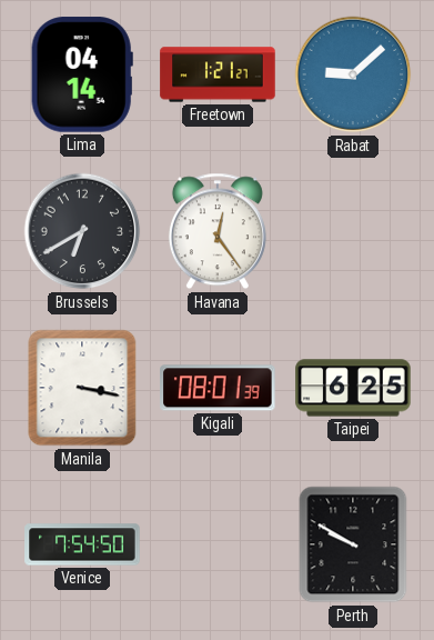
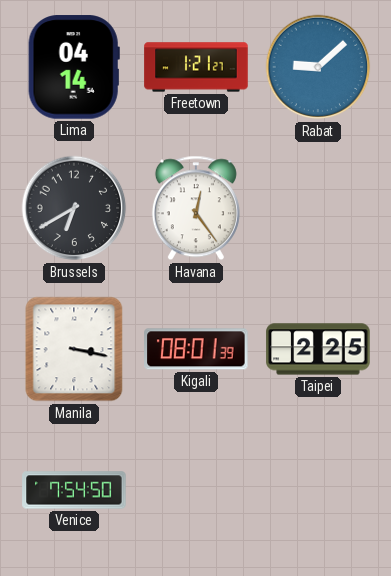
Taipei: 6:25 -> 2:25 (318, 349)
Perth: 9:50 -> none (353, 544)
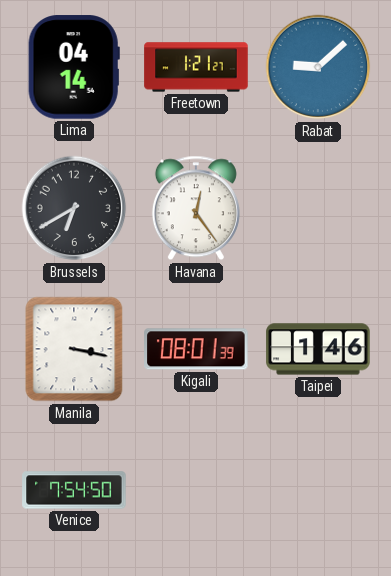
Taipei: 2:25 -> 1:46 (318, 349)
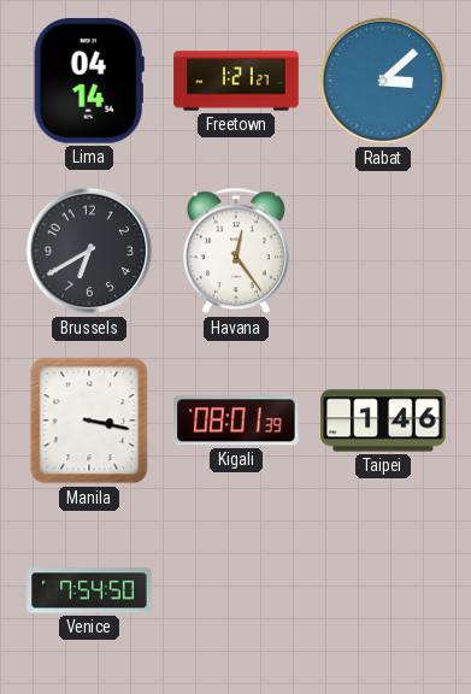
Rabat: 9:08 -> 3:08 (383, 81)
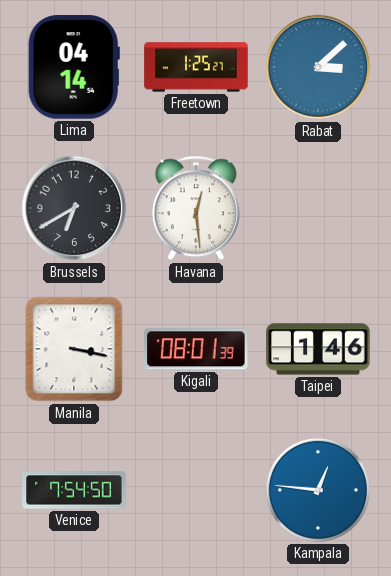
Freetown: 1:21 -> 1:25 (196, 67)
Havana: 12:24 -> 12:29 (196, 208)
Kampala: none -> 12:46 (318, 490)
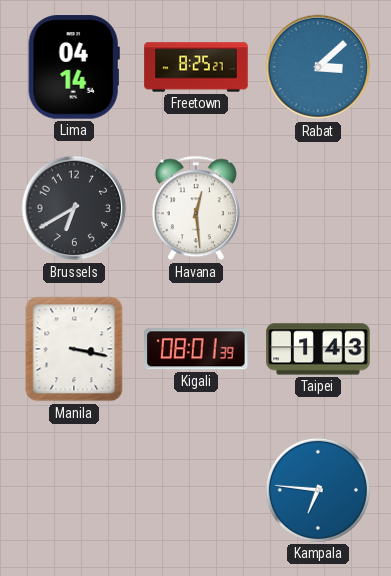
Freetown: 1:25 -> 8:25 (196, 67)
Taipei: 1:46 -> 1:43 (318, 349)
Venice: 7:54 -> none (74, 490)
Kampala: 12:46 -> 6:46 (318, 490)
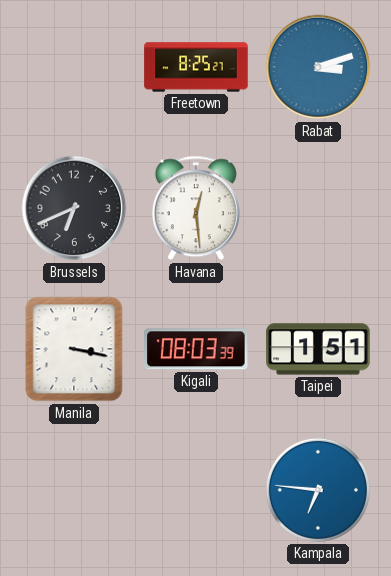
Lima: 04:14 -> none (74, 67)
Rabat: 3:08 -> 3:12 (318, 67)
Brussels: 6:40 -> 6:41 (74, 208)
Kigali: 08:01 -> 08:03 (196, 349)
Taipei: 1:43 -> 1:51 (318, 349)
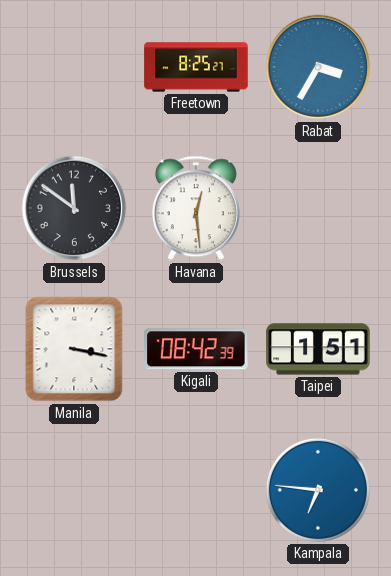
Rabat: 3:12 -> 3:35 (318, 67)
Brussels: 6:41 -> 11:51 (74, 208)
Kigali: 08:03 -> 08:42 (196, 349)
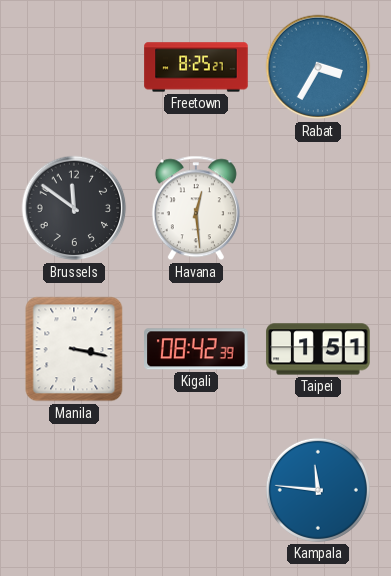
Kampala: 6:46 -> 11:46 (318, 490)
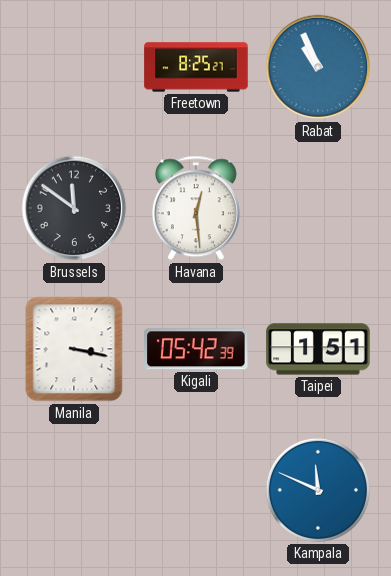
Rabat: 3:35 -> 10:56 (318, 67)
Kigali: 08:42 -> 05:42 (196, 349)
Kampala: 11:46 -> 11:49 (318, 490)
